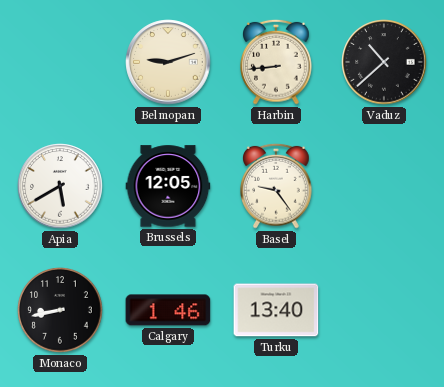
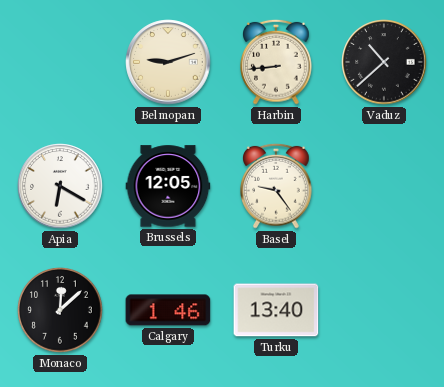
Apia: 5:40 -> 6:20 (60, 186)
Monaco: 8:43 -> 12:08 (60, 310)
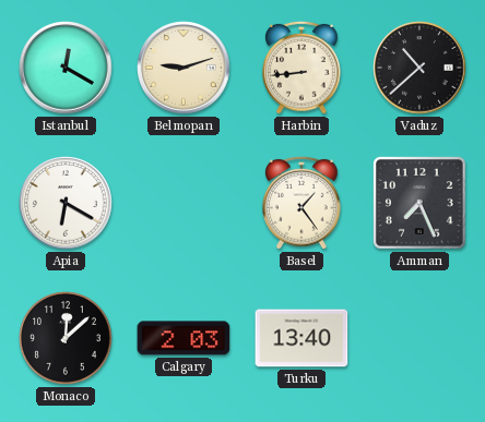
Istanbul: none -> 12:20 (66, 68)
Brussels: 12:05 -> none (168, 186)
Basel: 9:24 -> 1:24 (303, 203)
Amman: none -> 7:26 (421, 204)
Calgary: 1:46 -> 2:03 (184, 338)
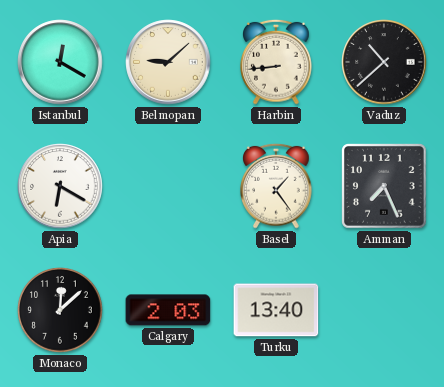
Belmopan: 9:12 -> 9:08 (168, 62)
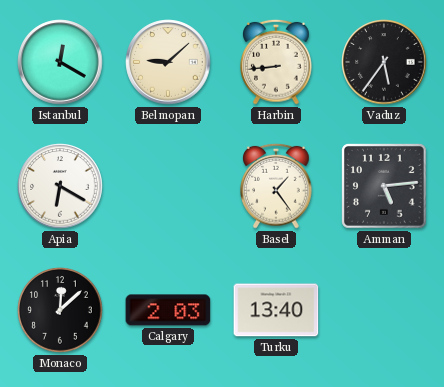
Vaduz: 10:38 -> 5:36 (384, 62)
Amman: 7:26 -> 5:14 (385, 187)
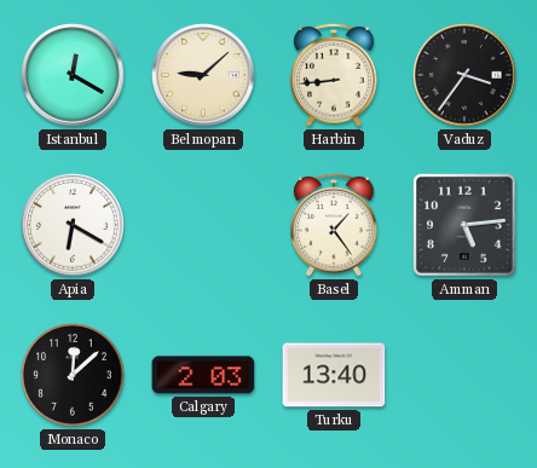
Vaduz: 5:36 -> 3:36 (464, 75)
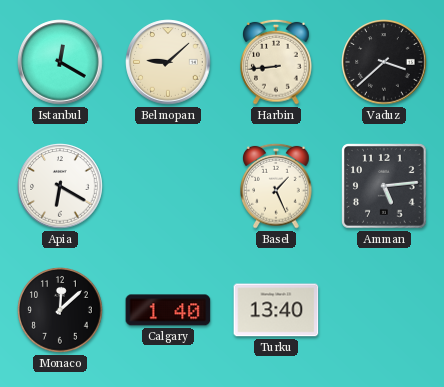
Vaduz: 3:36 -> 3:38 (384, 62)
Basel: 1:24 -> 1:26 (277, 186)
Calgary: 2:03 -> 1:40 (168, 310)
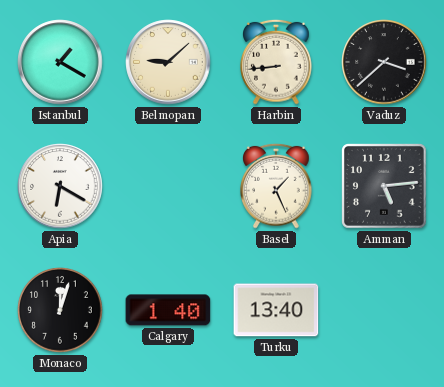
Istanbul: 12:20 -> 1:20 (60, 62)
Monaco: 12:08 -> 12:03 (60, 310)
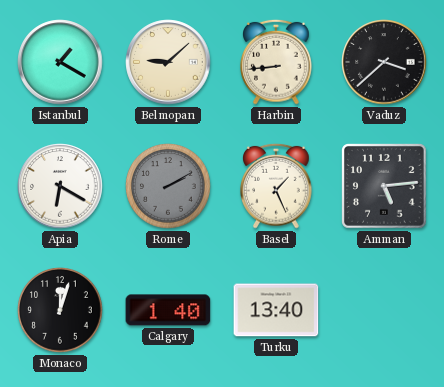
Rome: none -> 2:10 (168, 186)
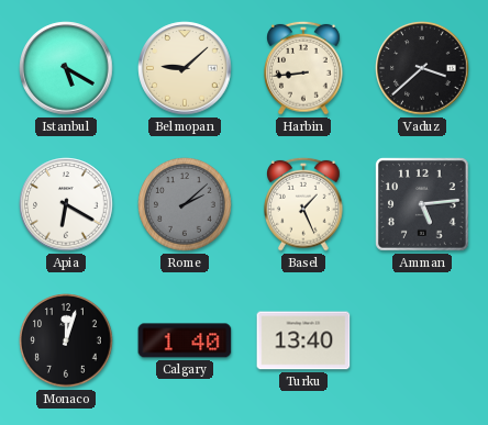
Istanbul: 1:20 -> 5:20 (66, 68)
Rome: 2:10 -> 2:08 (185, 204)
